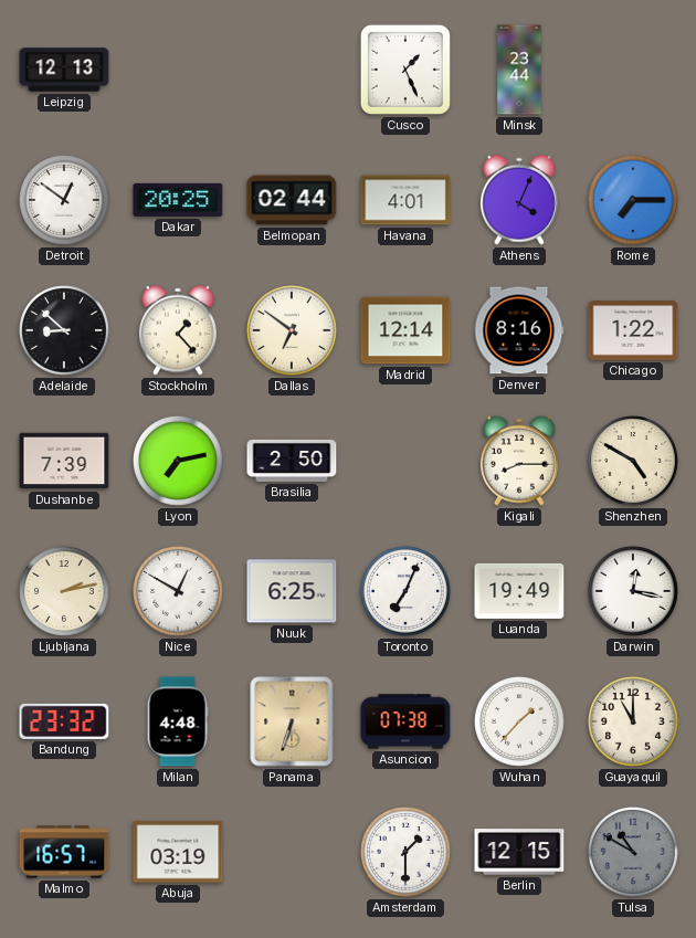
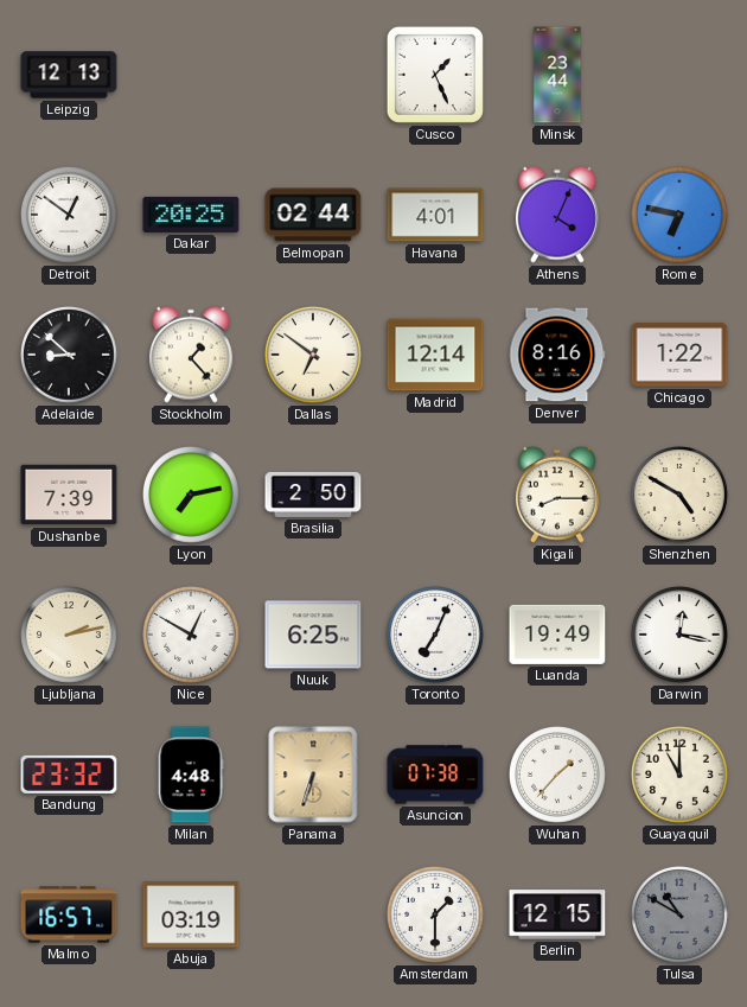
Rome: 7:15 -> 6:47 (681, 216)
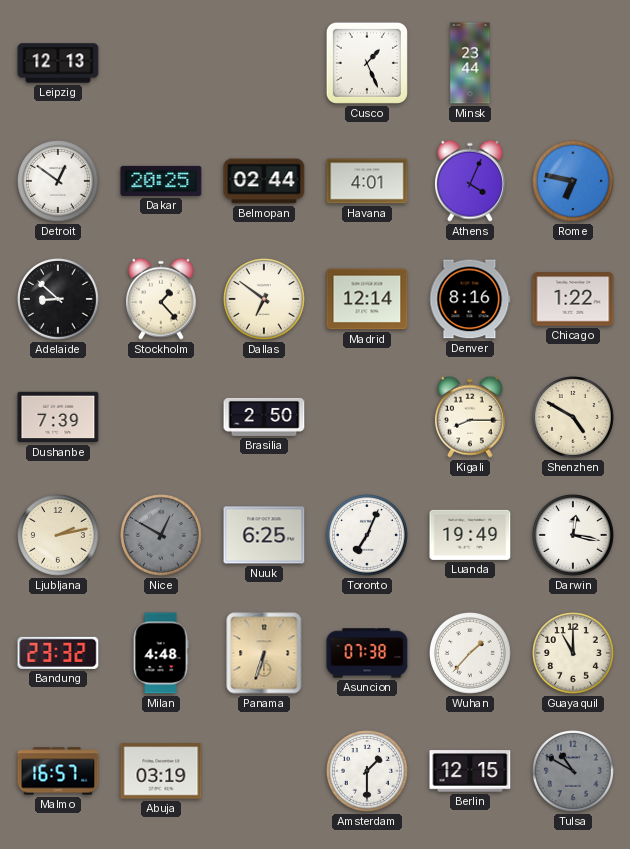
Lyon: 7:13 -> none (192, 496)
Nice dial: white -> grey (162, 536)
